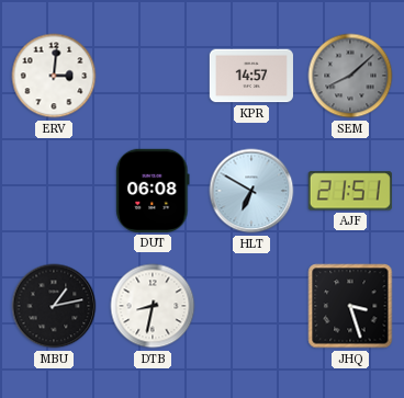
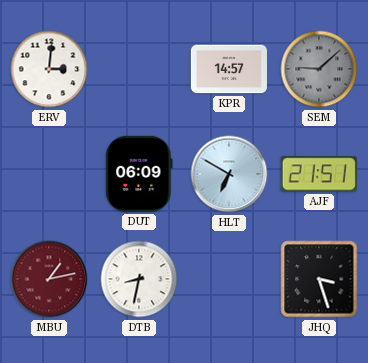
SEM: 8:08 -> 9:08 (319, 69)
DUT: 06:08 -> 06:09 (139, 174)
MBU dial: black -> burgundy (49, 279)
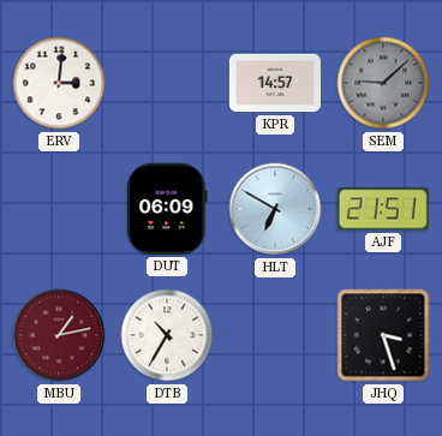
DTB: 8:32 -> 10:35 (167, 335)
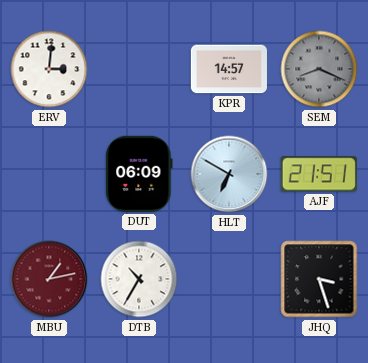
SEM: 9:08 -> 8:19 (319, 69)
